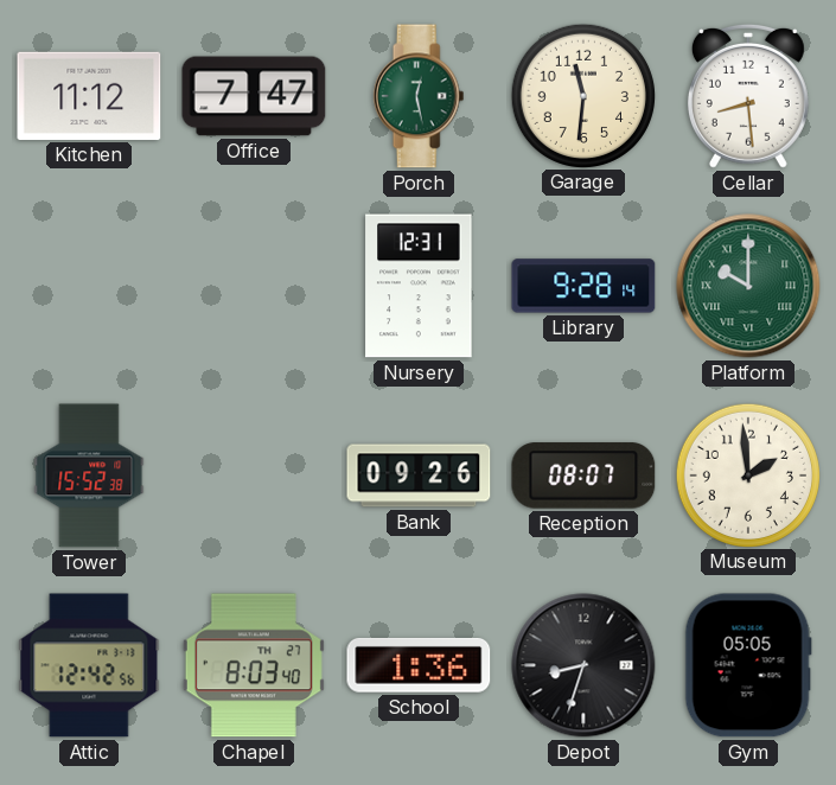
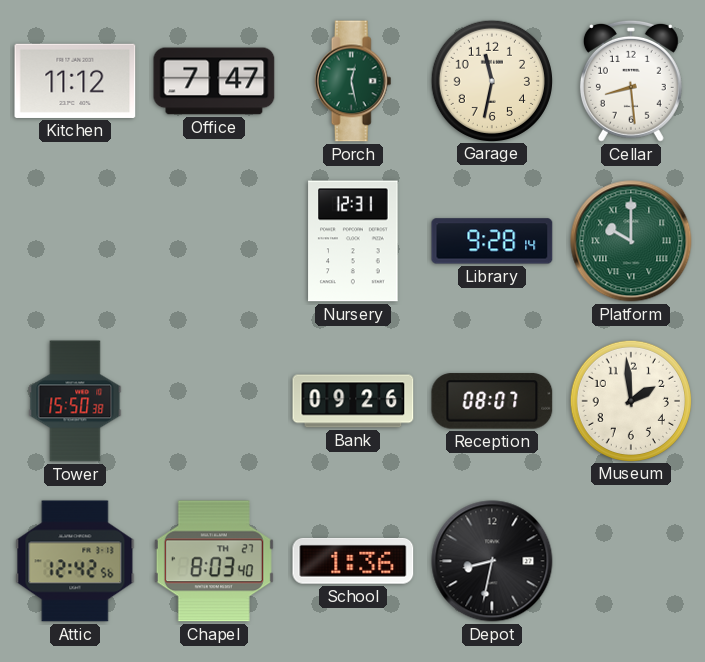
Garage: 11:31 -> 11:32 (491, 80)
Tower: 15:52 -> 15:50 (75, 401)
Depot: 8:33 -> 8:32 (492, 561)
Gym: 05:05 -> none (748, 665)
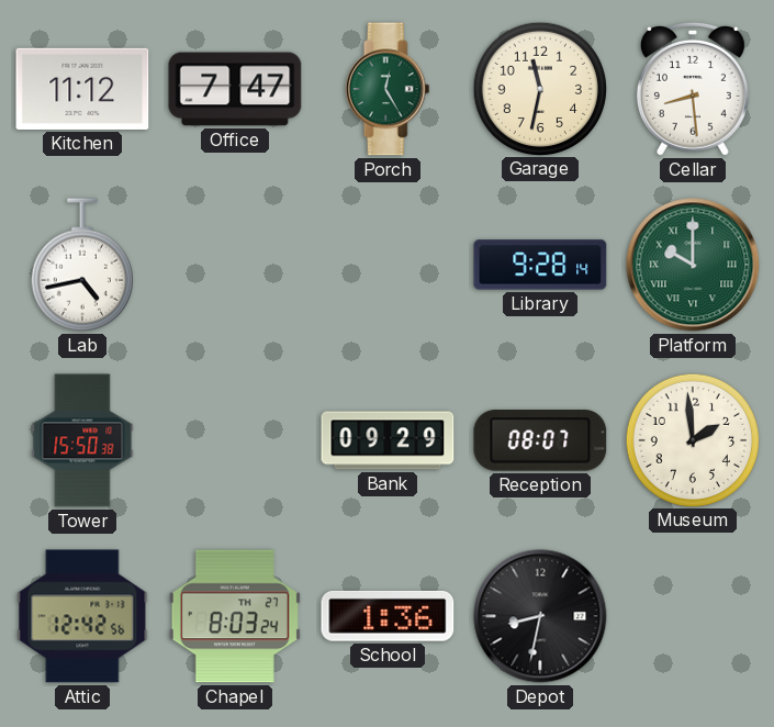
Porch: 12:28 -> 12:25 (388, 89)
Lab: none -> 4:43 (82, 265)
Nursery: 12:31 -> none (353, 241)
Bank: 09:26 -> 09:29 (388, 440)
Chapel: 8:03:40 -> 8:03:24 (235, 616)
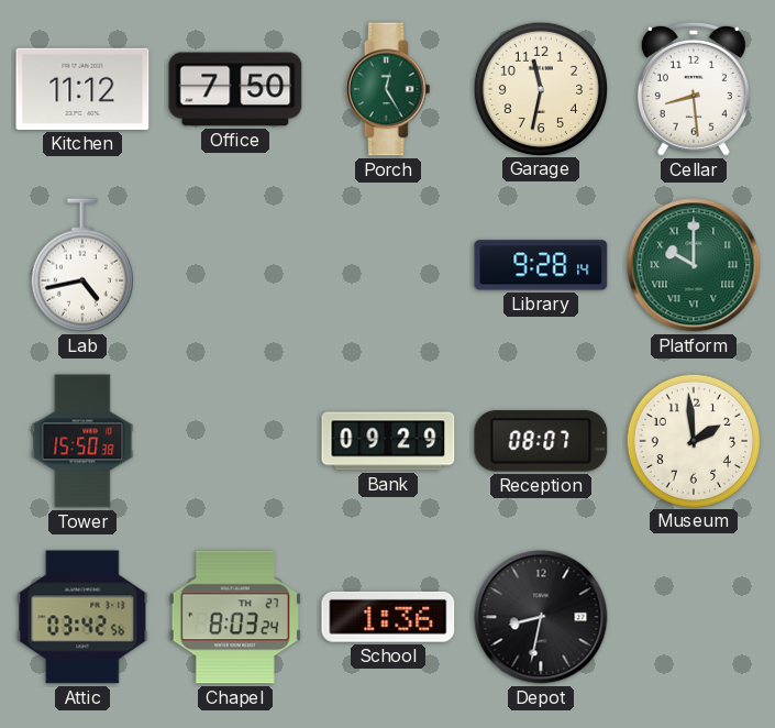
Office: 7:47 -> 7:50 (235, 89)
Attic: 12:42 -> 03:42 (82, 617)
